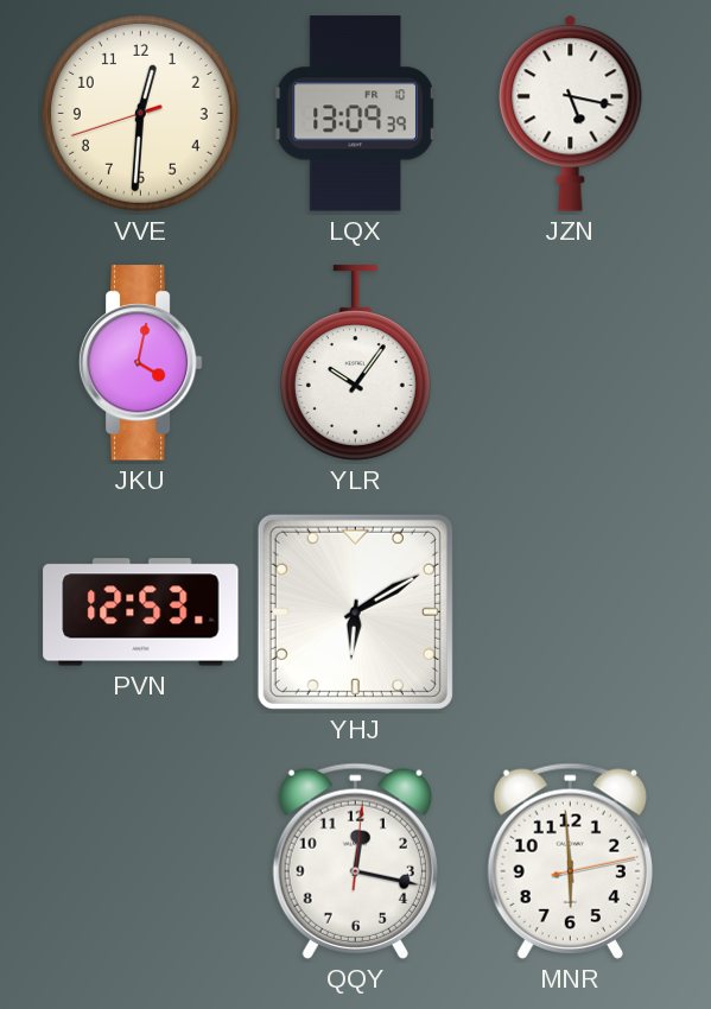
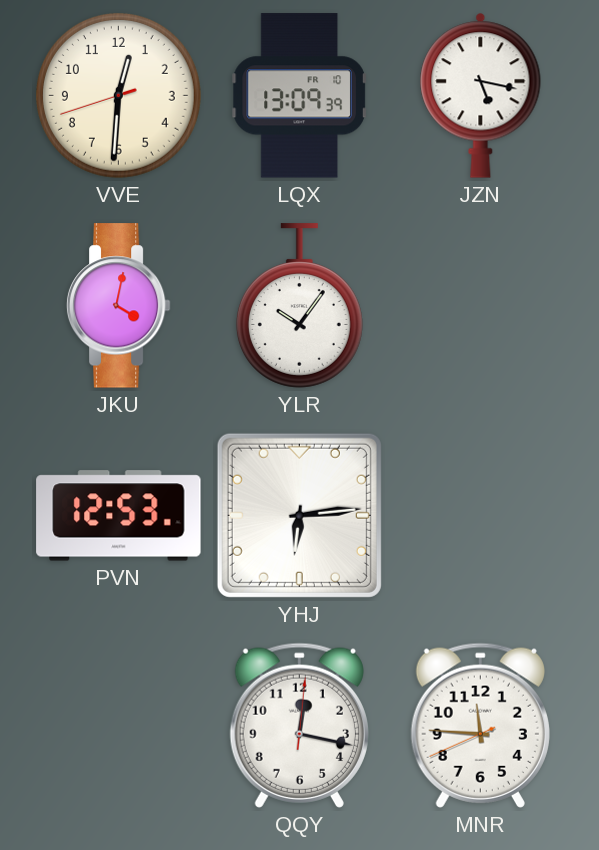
YHJ: 6:10 -> 6:14 (299, 515)
MNR: 5:59 -> 11:45 (480, 725)
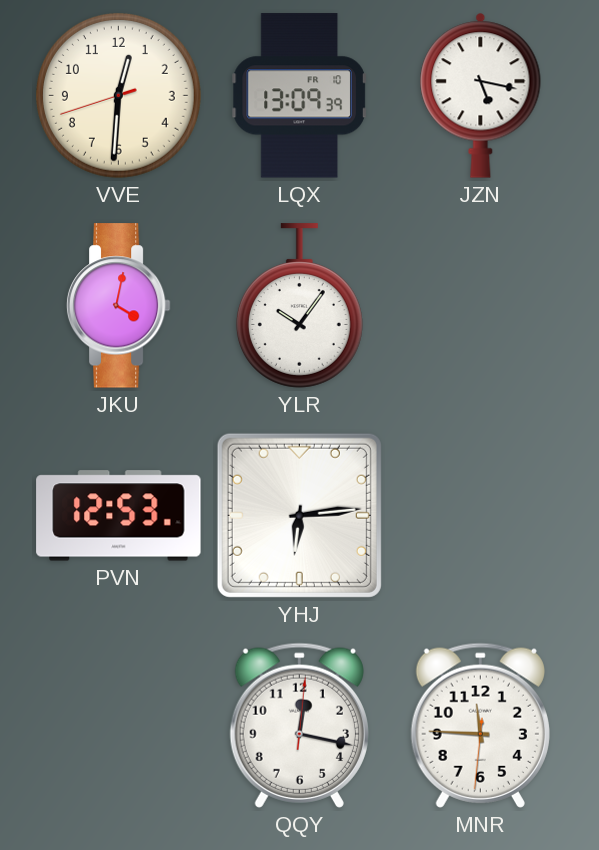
MNR: 11:45:41 -> 11:45:31 (480, 725)
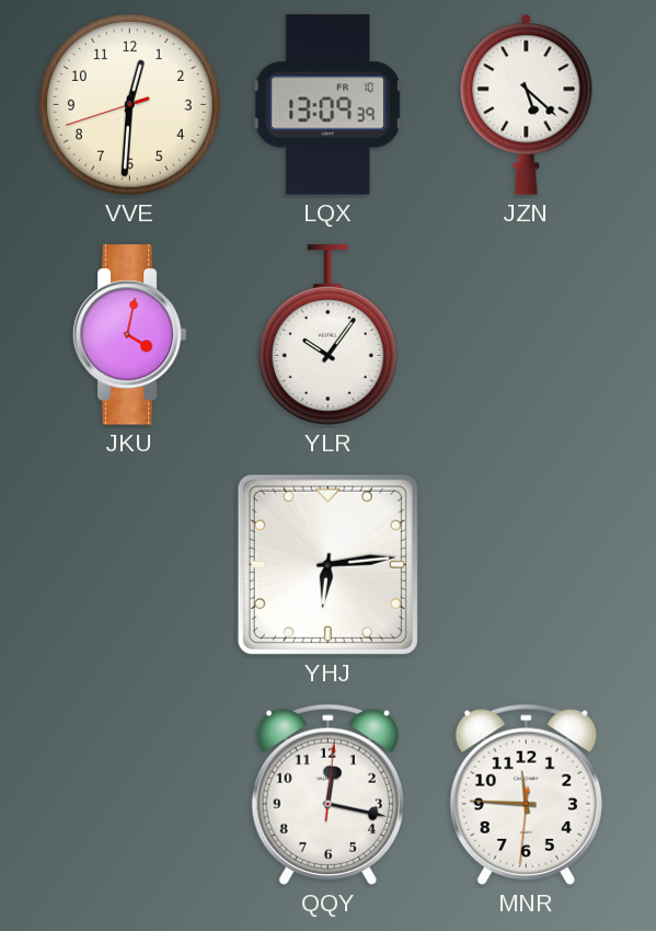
JZN: 5:17 -> 5:22 (527, 104)
PVN: 12:53 -> none (119, 516)
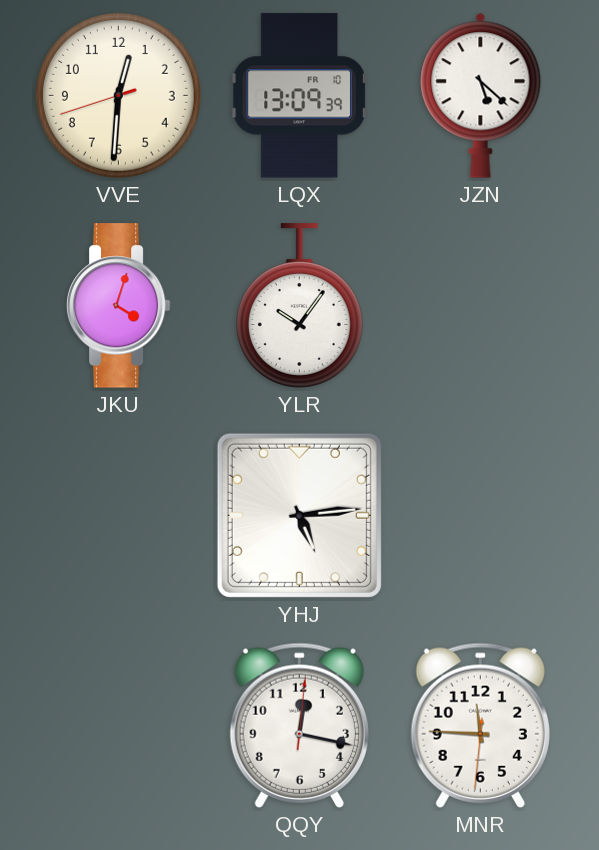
JKU: 4:02 -> 4:03 (118, 306)
YHJ: 6:14 -> 5:14 (299, 515)
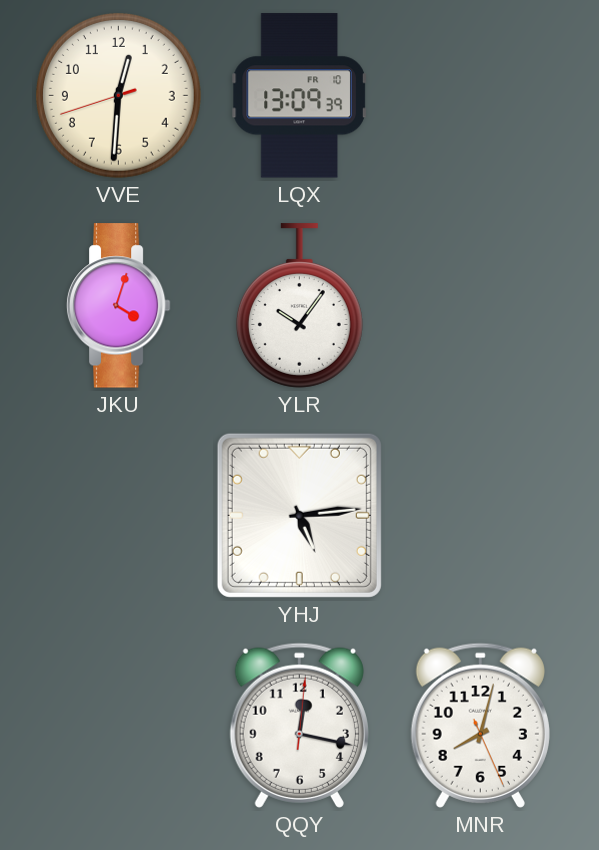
JZN: 5:22 -> none (481, 95)
MNR: 11:45 -> 8:02 (480, 725)
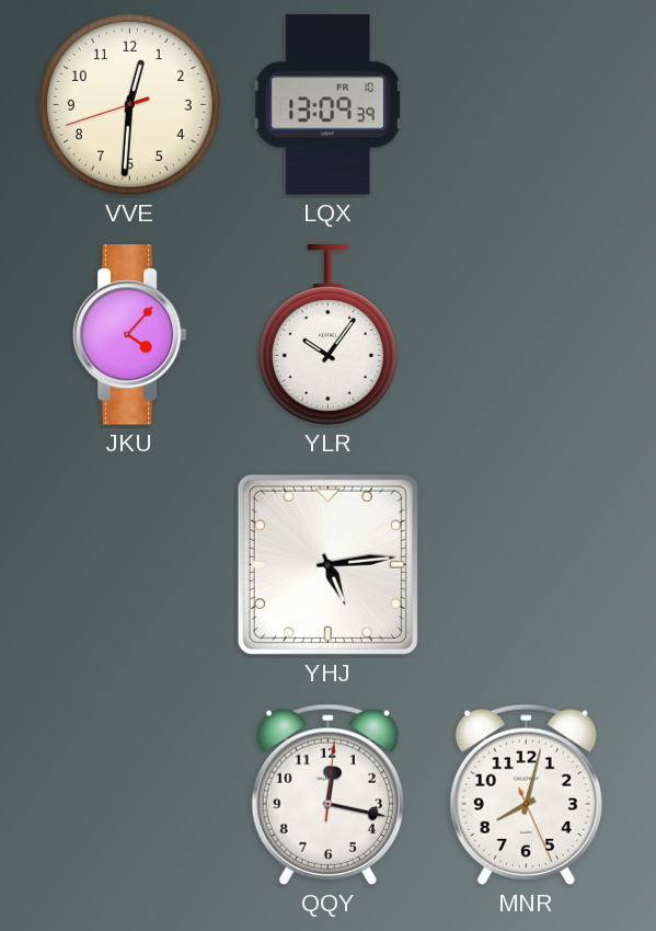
JKU: 4:03 -> 4:07 (129, 335)
